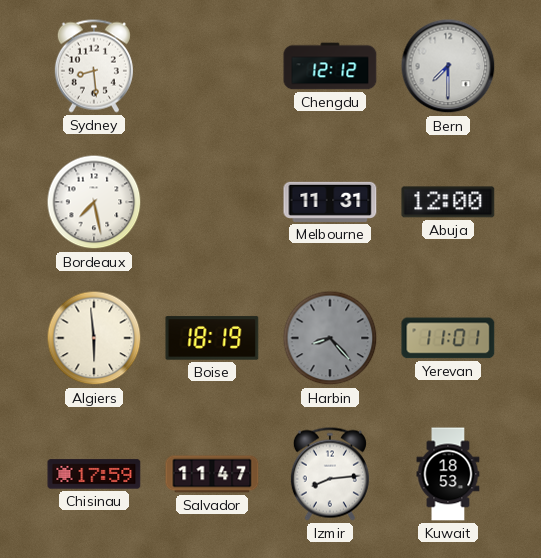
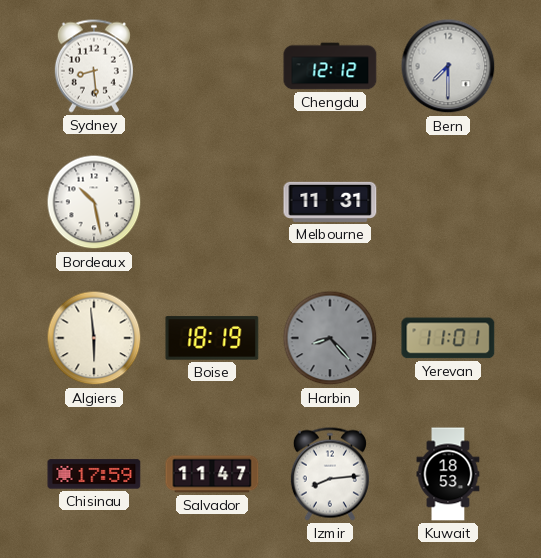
Bordeaux: 7:28 -> 10:28 (94, 202)
Abuja: 12:00 -> none (448, 202)
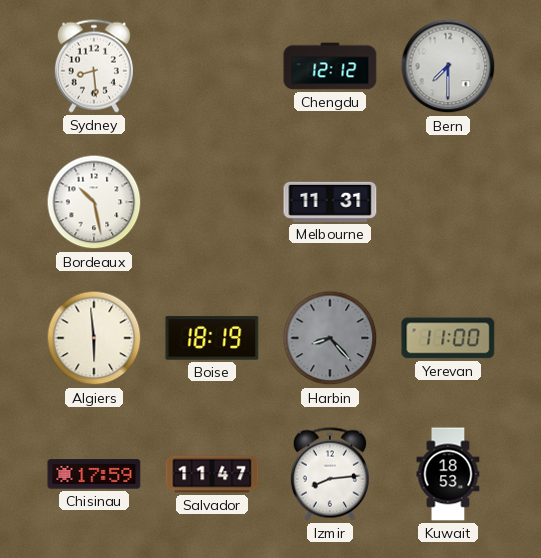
Yerevan: 11:01 -> 11:00 (448, 338)
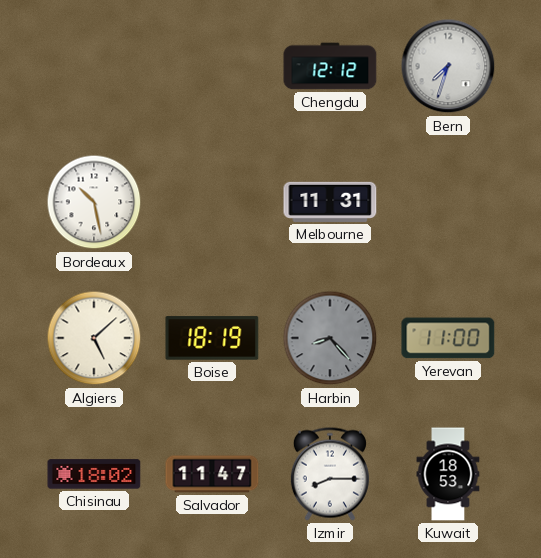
Sydney: 8:29 -> none (94, 66)
Bern: 7:30 -> 7:33 (448, 66)
Algiers: 5:59 -> 5:08 (94, 338)
Chisinau: 17:59 -> 18:02 (94, 474)
Izmir: 8:14 -> 8:15 (330, 474)
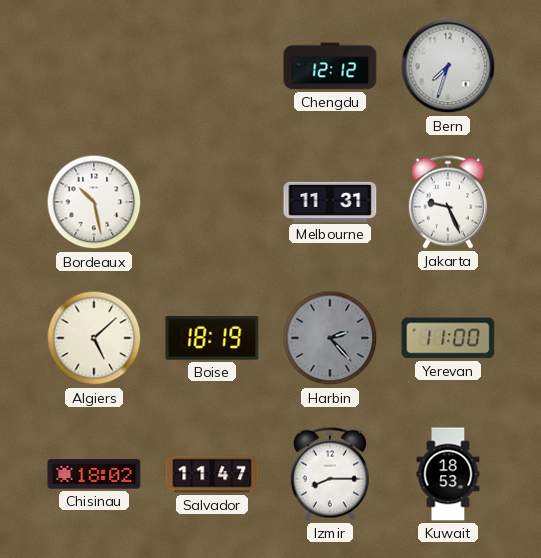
Jakarta: none -> 9:26 (448, 202)
Harbin: 8:23 -> 2:23 (330, 338)
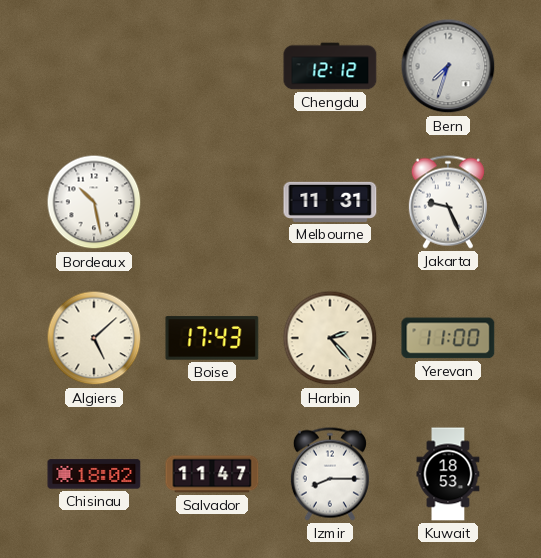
Boise: 18:19 -> 17:43 (212, 338)
Harbin dial: grey -> cream (330, 338)
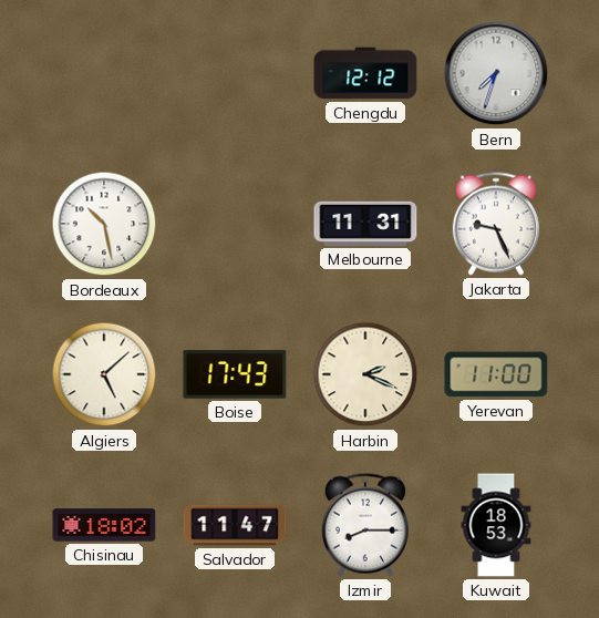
Harbin: 2:23 -> 2:19 (365, 374)
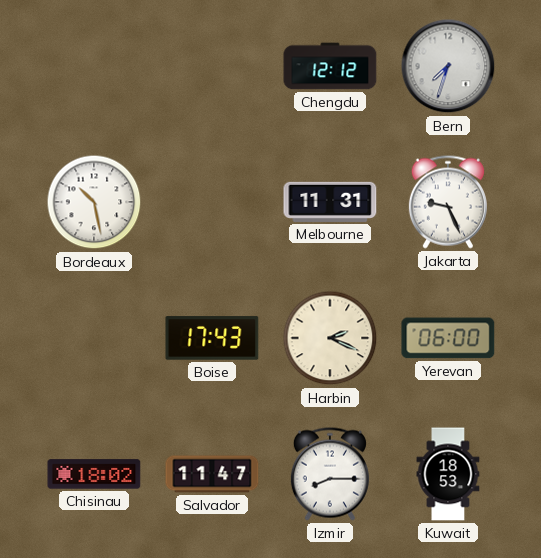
Algiers: 5:08 -> none (104, 374)
Yerevan: 11:00 -> 06:00 (448, 338)
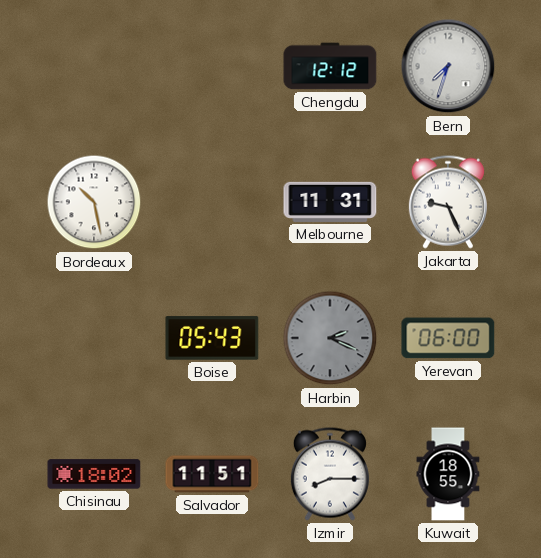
Boise: 17:43 -> 05:43 (212, 338)
Harbin dial: cream -> grey (330, 338)
Salvador: 11:47 -> 11:51 (212, 474)
Kuwait: 18:53 -> 18:55 (448, 474)
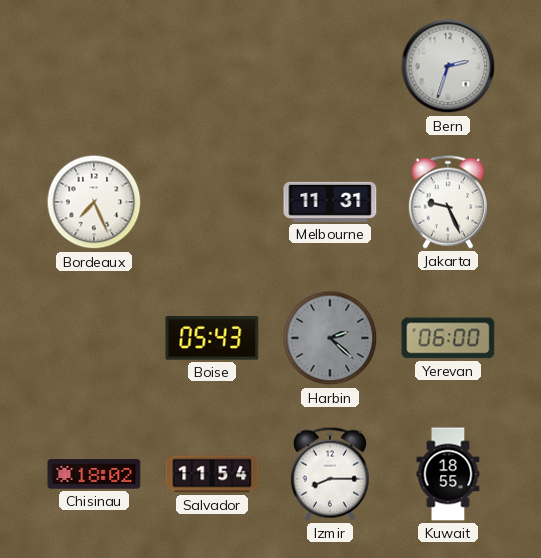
Chengdu: 12:12 -> none (330, 66)
Bern: 7:33 -> 2:33 (448, 66)
Bordeaux: 10:28 -> 7:26 (94, 202)
Harbin: 2:19 -> 2:22 (330, 338)
Salvador: 11:51 -> 11:54 (212, 474)
